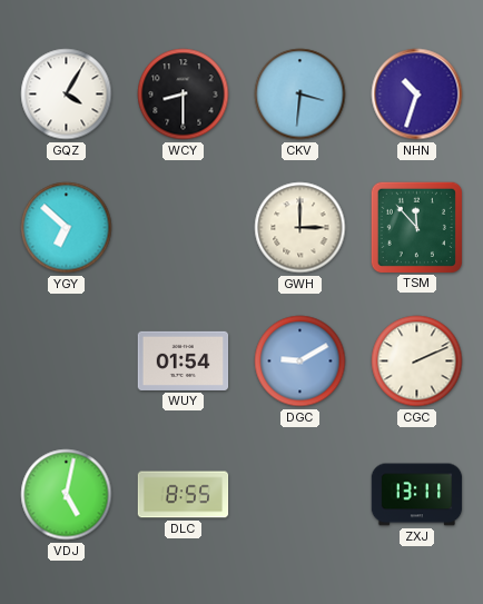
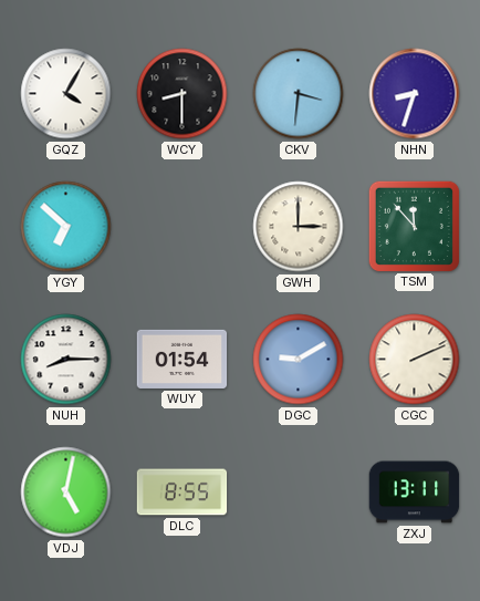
NHN: 10:33 -> 8:33 (415, 94)
NUH: none -> 8:15 (66, 360)
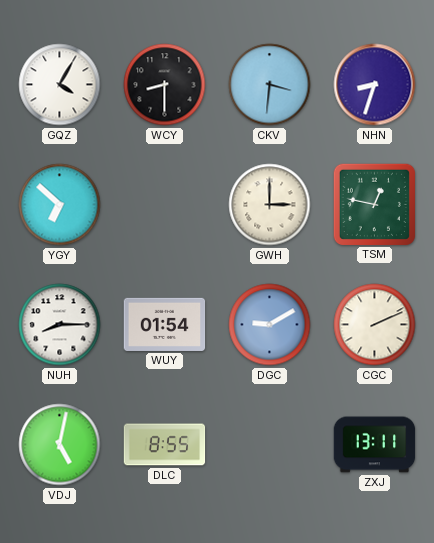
TSM: 11:53 -> 12:47 (374, 204)
